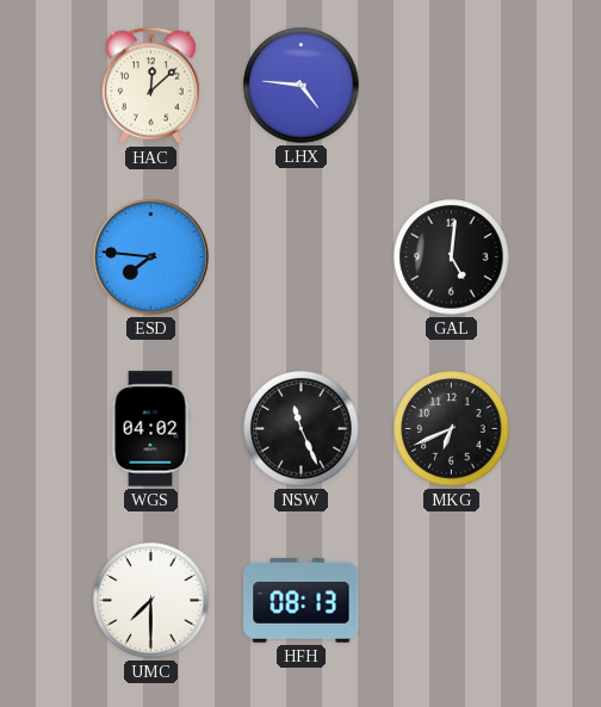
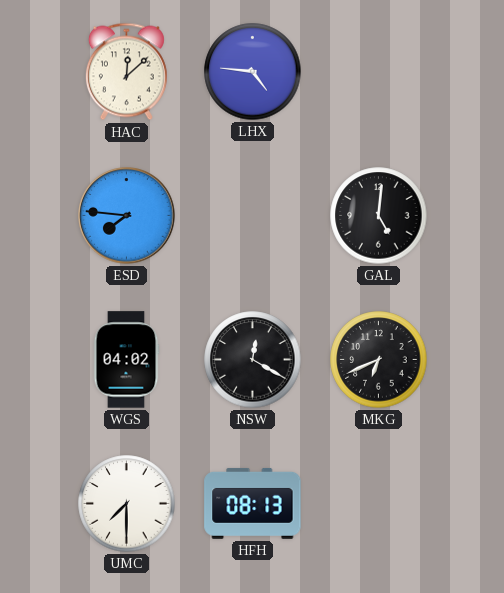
NSW: 11:26 -> 12:20 (253, 360)
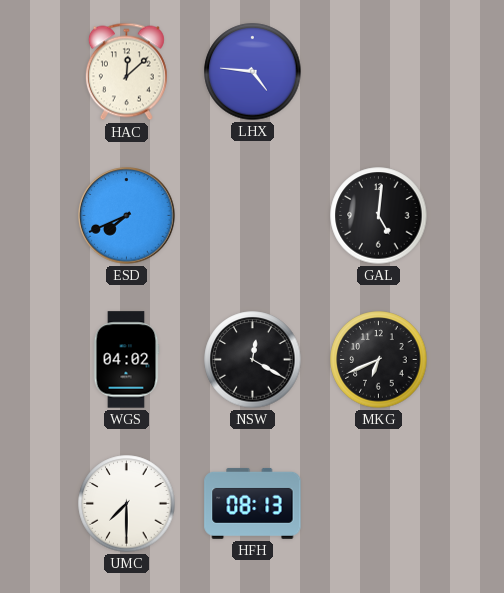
ESD: 7:46 -> 7:41 (127, 216)
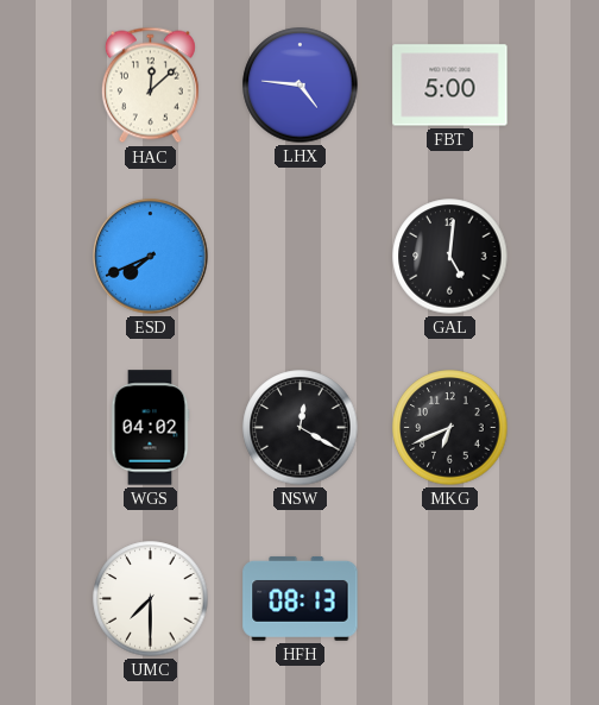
FBT: none -> 5:00 (450, 86)
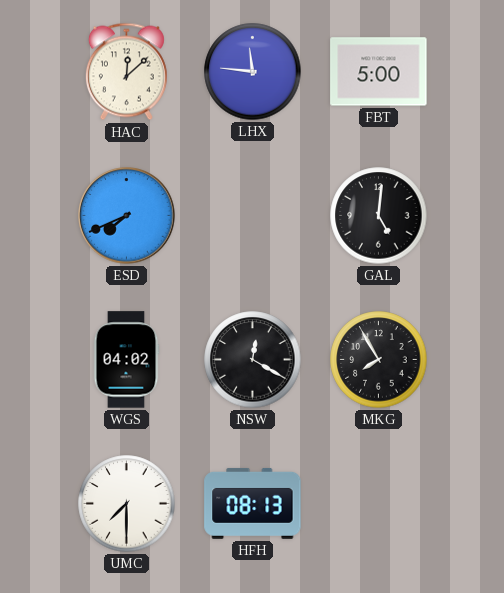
LHX: 4:46 -> 11:46 (253, 72)
MKG: 6:41 -> 7:55 (379, 360)
